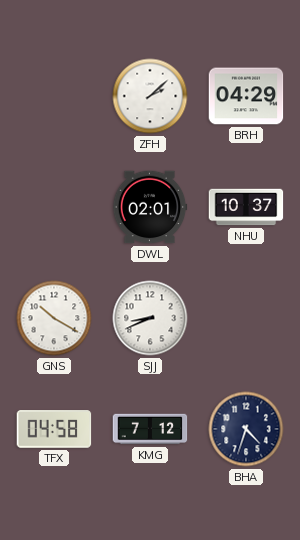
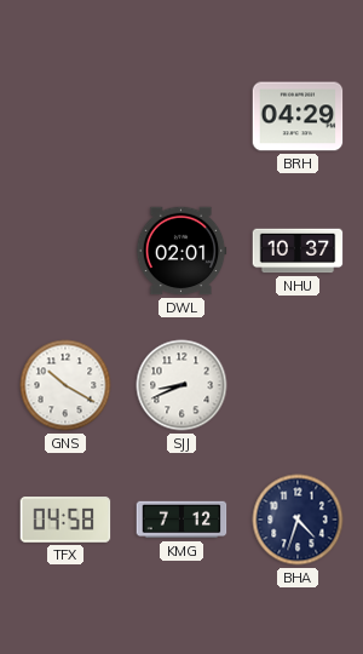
ZFH: 2:08 -> none (150, 96)
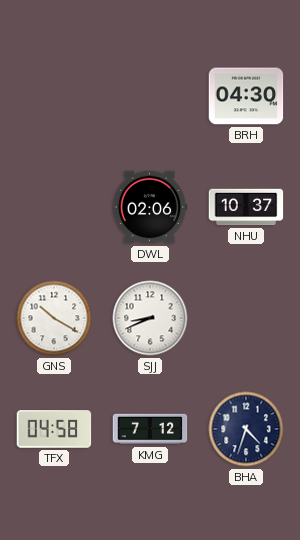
BRH: 04:29 -> 04:30 (246, 96)
DWL: 02:01 -> 02:06 (150, 207)
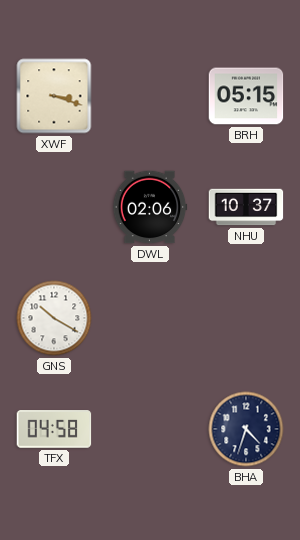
XWF: none -> 3:18 (54, 96)
BRH: 04:30 -> 05:15 (246, 96)
SJJ: 8:41 -> none (150, 318)
KMG: 7:12 -> none (150, 429)
